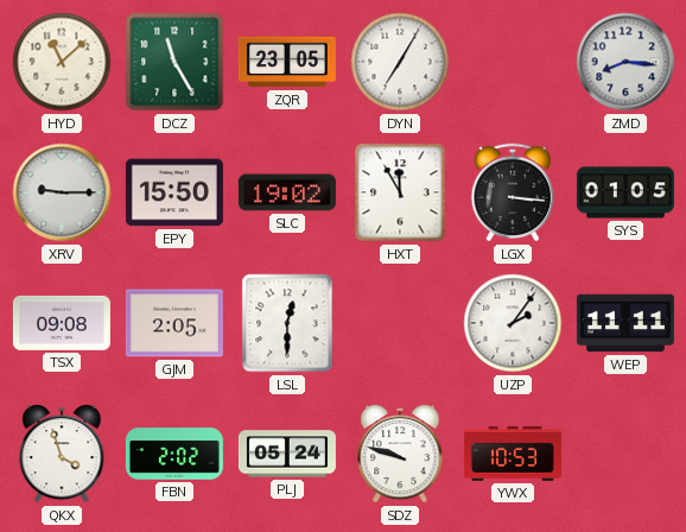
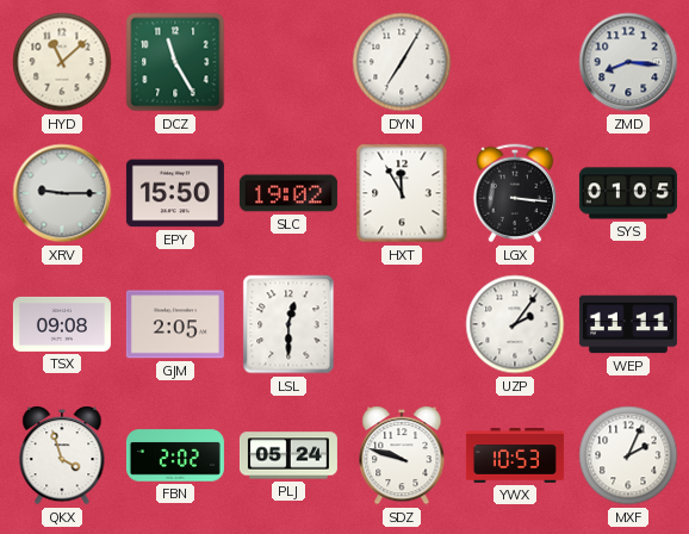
ZQR: 23:05 -> none (287, 62)
MXF: none -> 2:04 (628, 455)
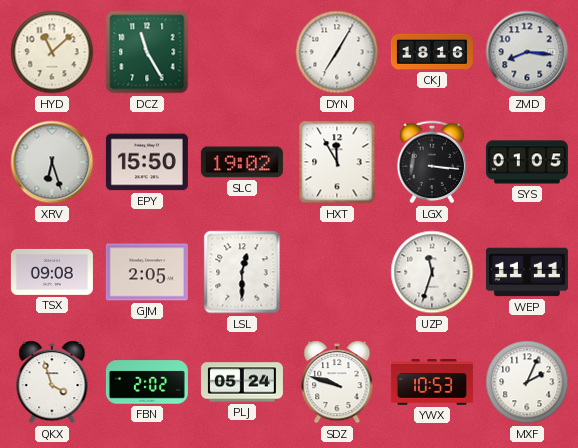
CKJ: none -> 18:16 (432, 52)
XRV: 9:15 -> 6:27 (52, 162)
UZP: 2:06 -> 11:33 (432, 272)
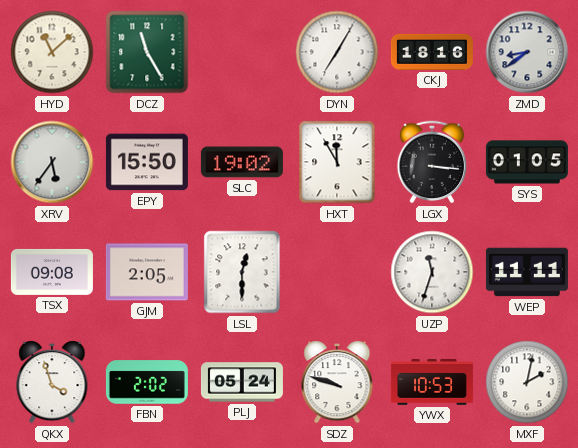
ZMD: 8:16 -> 8:39 (527, 52)
XRV: 6:27 -> 5:36 (52, 162)
MXF: 2:04 -> 2:02 (527, 382)
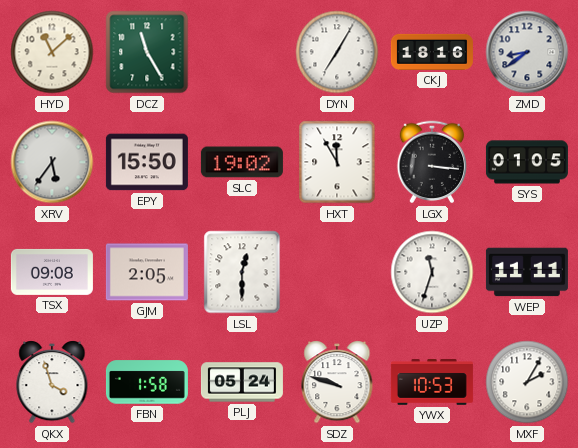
FBN: 2:02 -> 1:58 (147, 382)
MXF: 2:02 -> 2:05 (527, 382)
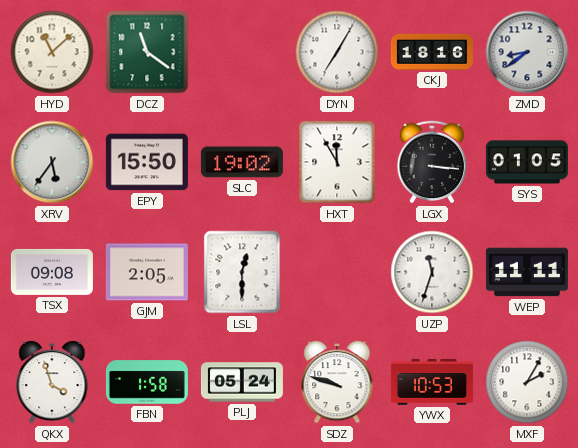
DCZ: 11:25 -> 11:21 (147, 52)
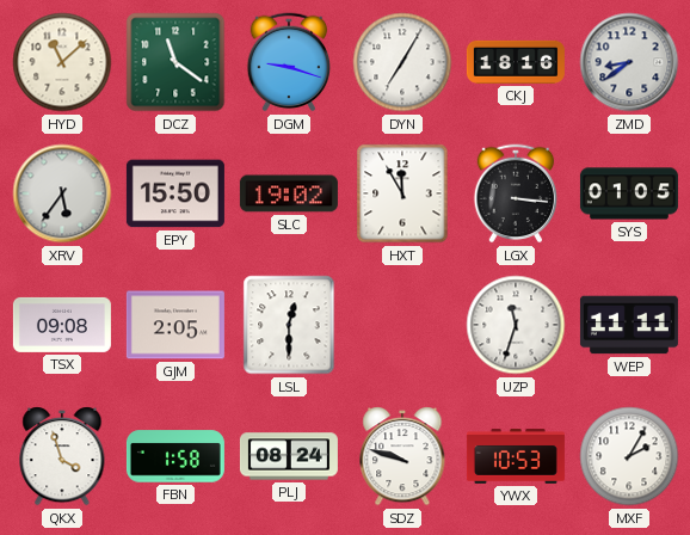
DGM: none -> 9:18 (289, 62)
PLJ: 05:24 -> 08:24 (289, 456)
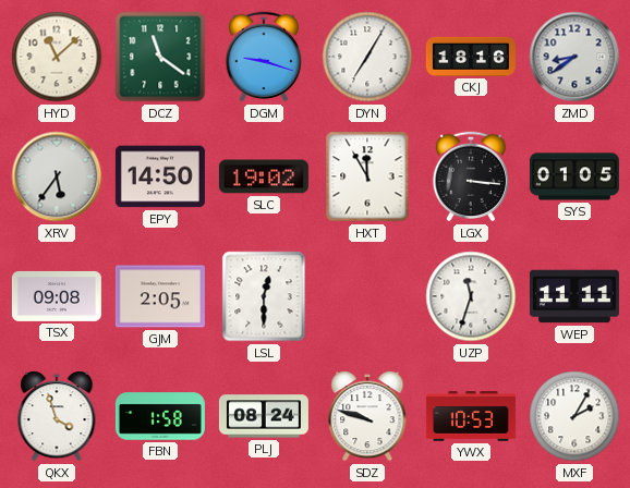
EPY: 15:50 -> 14:50 (160, 176)
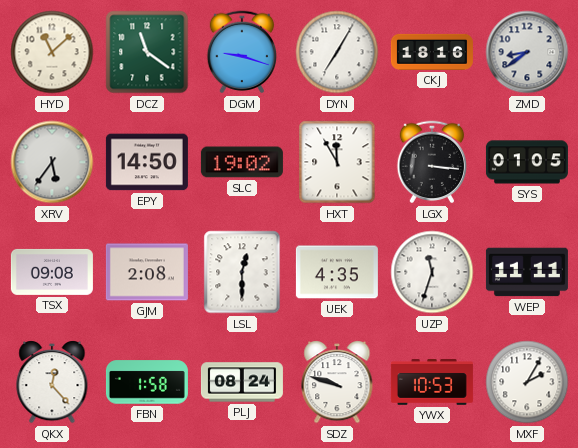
GJM: 2:05 -> 2:08 (147, 272)
UEK: none -> 4:35 (337, 272)
QKX: 3:57 -> 12:23 (52, 383)
